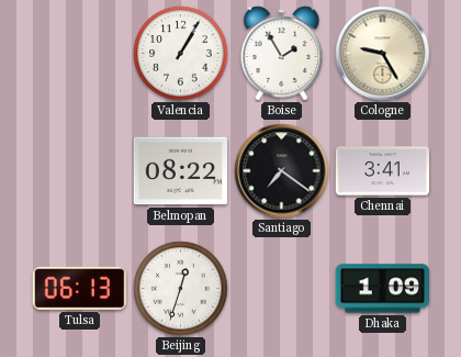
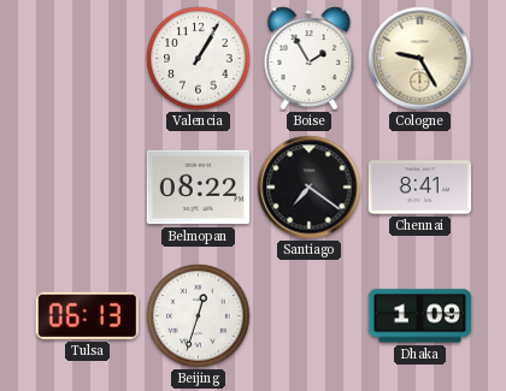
Chennai: 3:41 -> 8:41 (419, 188)
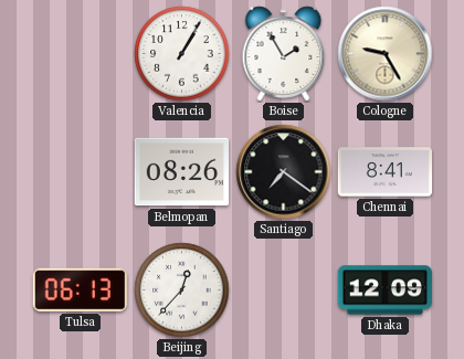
Belmopan: 08:22 -> 08:26 (181, 172)
Beijing: 12:33 -> 12:37 (182, 291)
Dhaka: 1:09 -> 12:09 (384, 291)
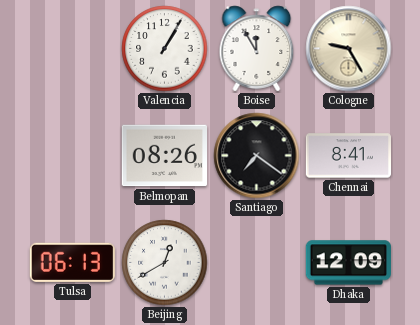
Boise: 1:55 -> 11:55 (257, 49)
Beijing: 12:37 -> 12:40 (165, 263)
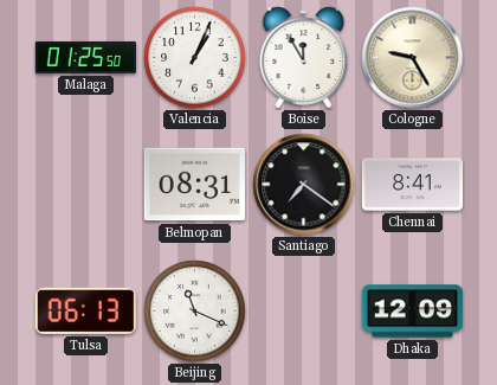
Malaga: none -> 01:25 (85, 57)
Valencia: 1:05 -> 1:04 (195, 58)
Belmopan: 08:26 -> 08:31 (194, 185)
Beijing: 12:40 -> 11:19 (195, 312)
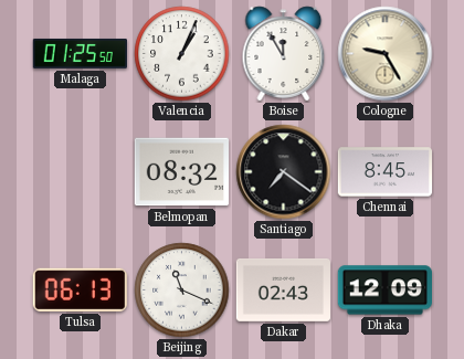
Belmopan: 08:31 -> 08:32 (181, 172)
Chennai: 8:41 -> 8:45 (384, 172)
Dakar: none -> 02:43 (283, 291)
